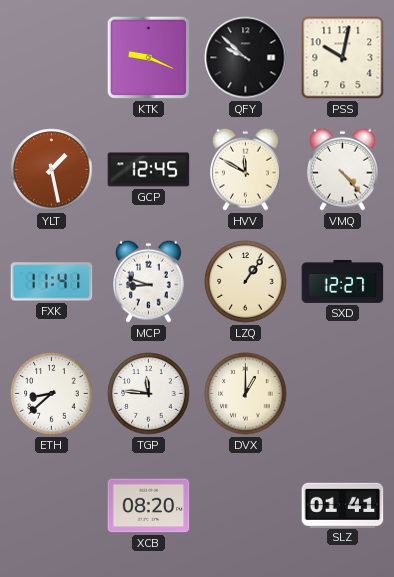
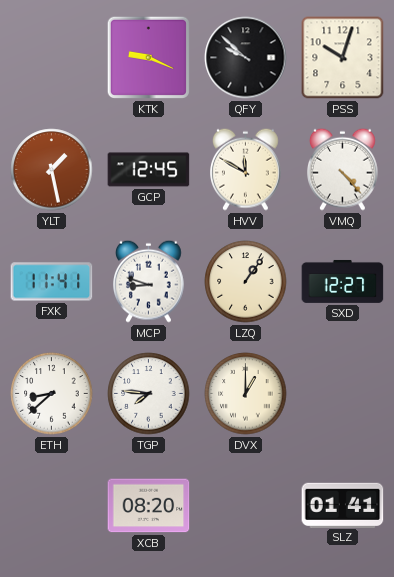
PSS: 10:02 -> 10:03 (343, 58)
TGP: 11:46 -> 7:46 (149, 394)
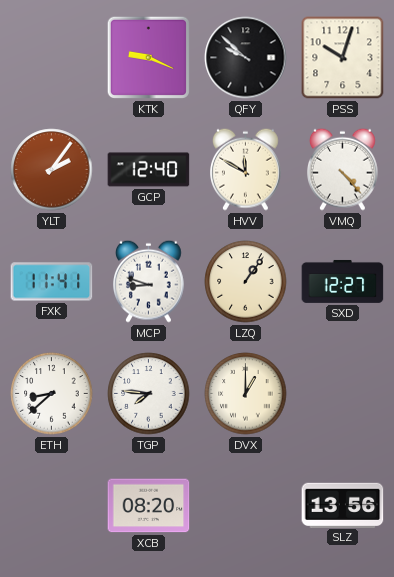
YLT: 1:28 -> 2:06 (52, 170)
GCP: 12:45 -> 12:40 (149, 170)
SLZ: 01:41 -> 13:56 (343, 505)
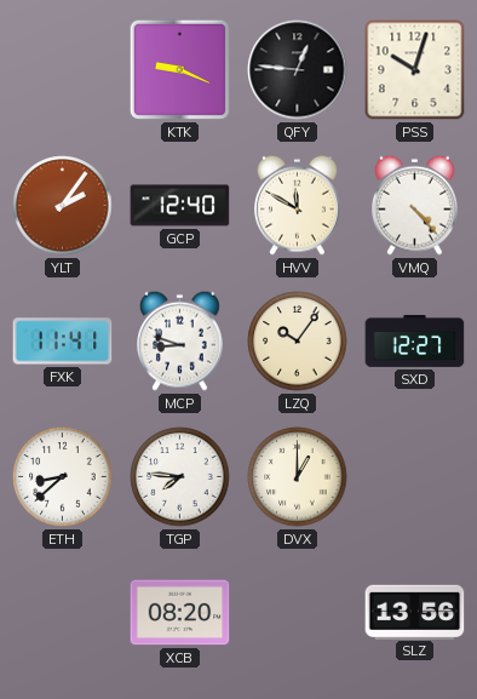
QFY: 9:52 -> 12:46 (298, 70)
LZQ: 1:06 -> 10:06 (298, 342)
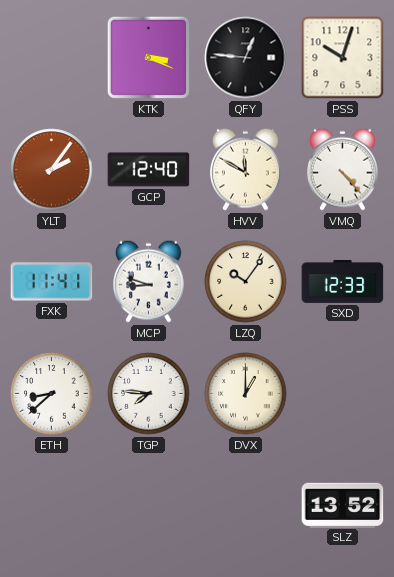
KTK: 9:19 -> 3:19 (148, 57)
SXD: 12:27 -> 12:33 (343, 281)
XCB: 08:20 -> none (180, 613)
SLZ: 13:56 -> 13:52 (343, 505)
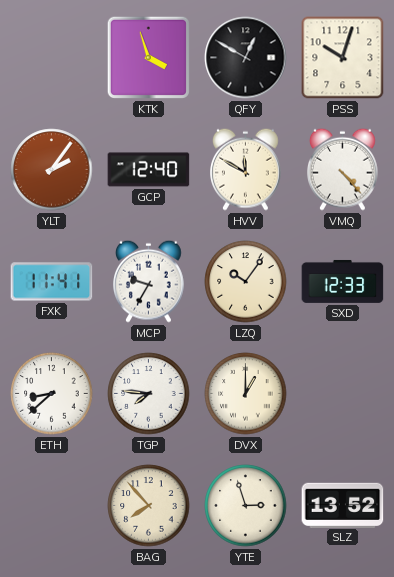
KTK: 3:19 -> 3:57 (148, 57)
QFY: 12:46 -> 12:50 (246, 58)
MCP: 8:48 -> 9:35 (149, 281)
BAG: none -> 7:53 (149, 506)
YTE: none -> 2:57 (246, 506)
